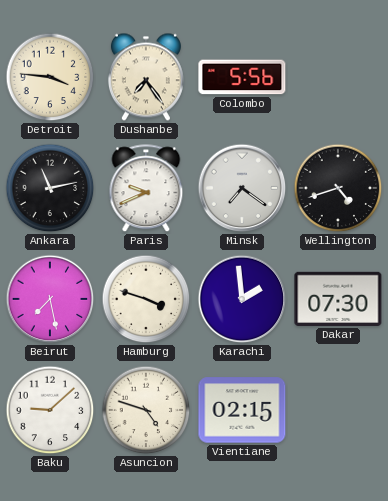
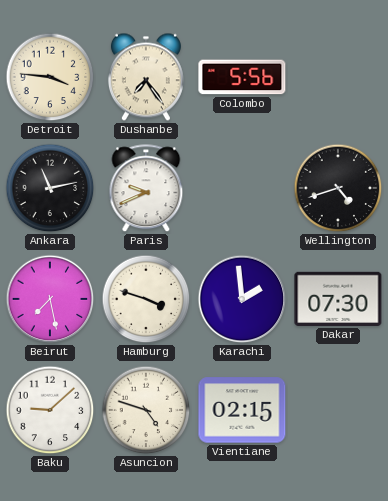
Minsk: 7:21 -> none (242, 188)
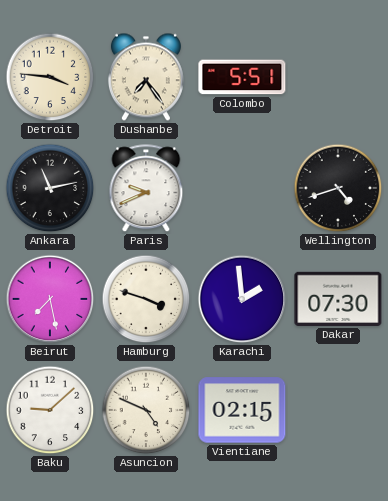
Colombo: 5:56 -> 5:51 (242, 77)
Asuncion: 4:48 -> 4:49 (146, 410)
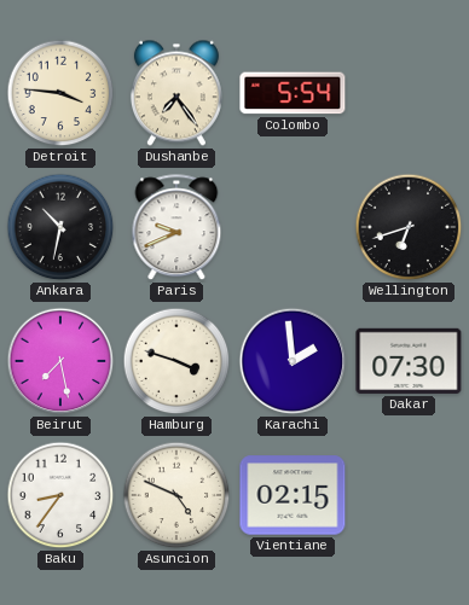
Colombo: 5:51 -> 5:54 (293, 93)
Ankara: 11:13 -> 10:32 (60, 227)
Wellington: 4:42 -> 6:42 (409, 227)
Baku: 9:08 -> 8:36 (60, 495)
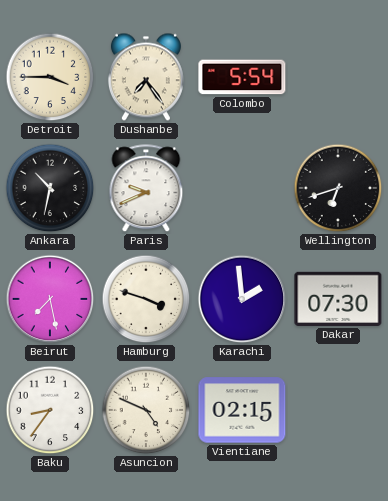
Detroit: 3:46 -> 3:45 (50, 77)
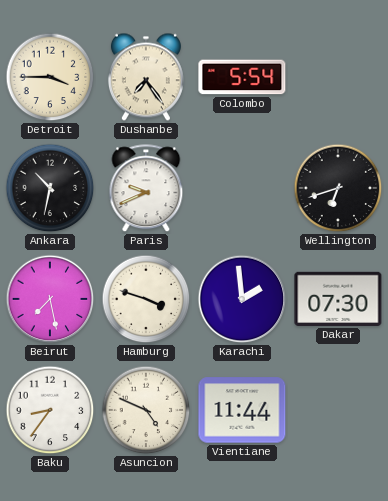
Vientiane: 02:15 -> 11:44 (242, 410)
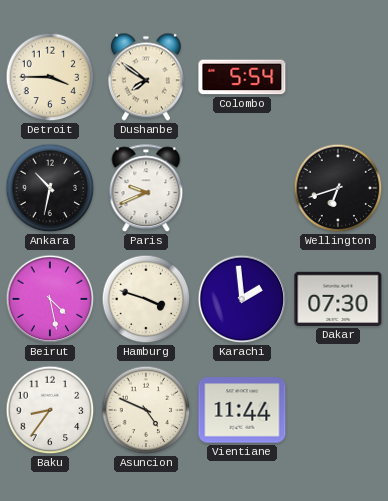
Dushanbe: 7:24 -> 7:51 (146, 77)
Beirut: 7:28 -> 4:28 (50, 299)
